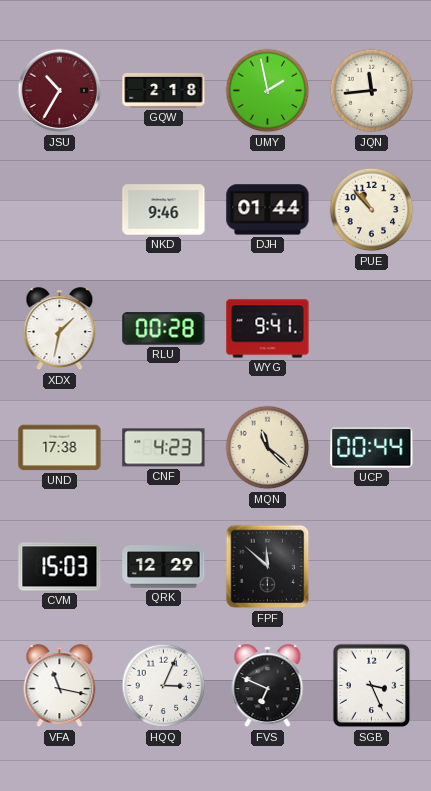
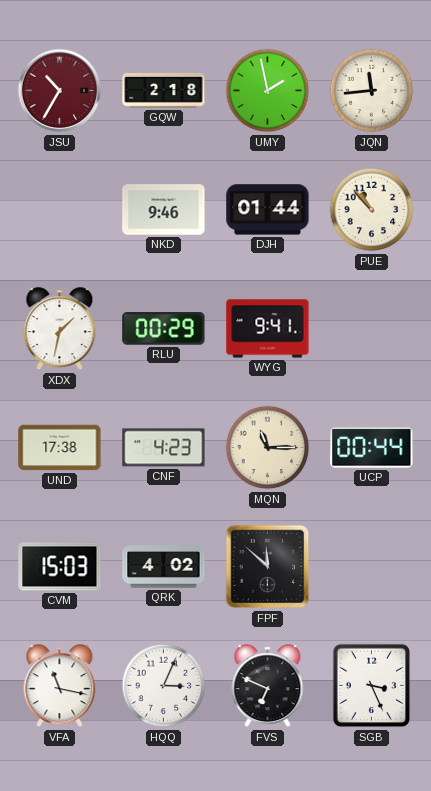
RLU: 00:28 -> 00:29 (164, 329)
MQN: 11:22 -> 11:15 (268, 448)
QRK: 12:29 -> 4:02 (164, 567)
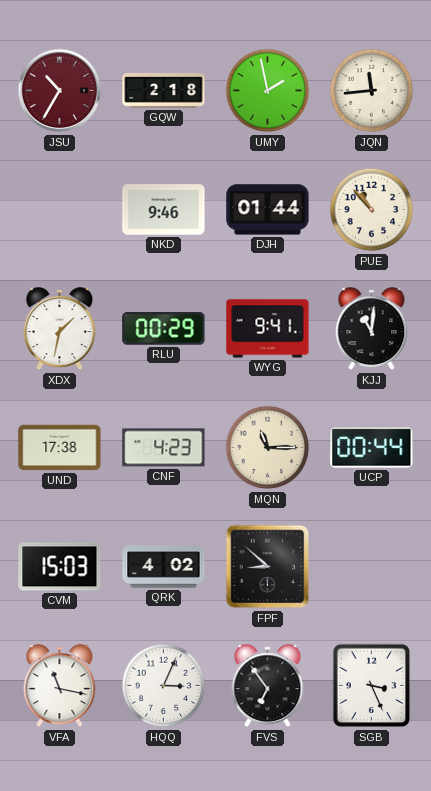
KJJ: none -> 11:01 (372, 329)
FPF: 11:52 -> 8:52 (268, 567)
FVS: 6:49 -> 6:54 (268, 686)
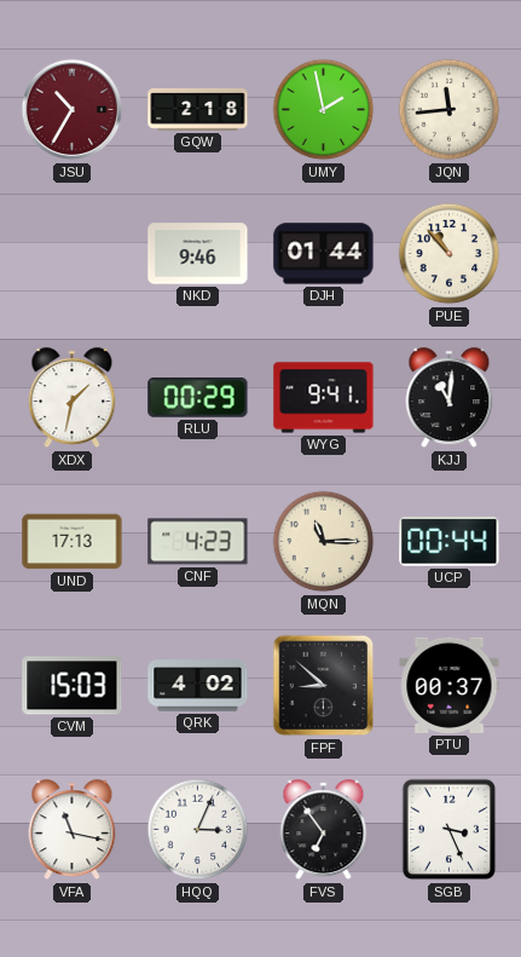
UND: 17:38 -> 17:13 (73, 542)
PTU: none -> 00:37 (450, 685)
